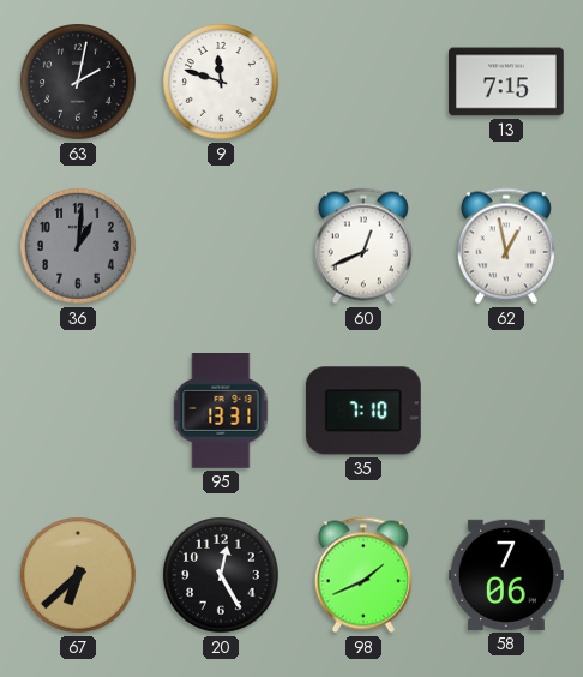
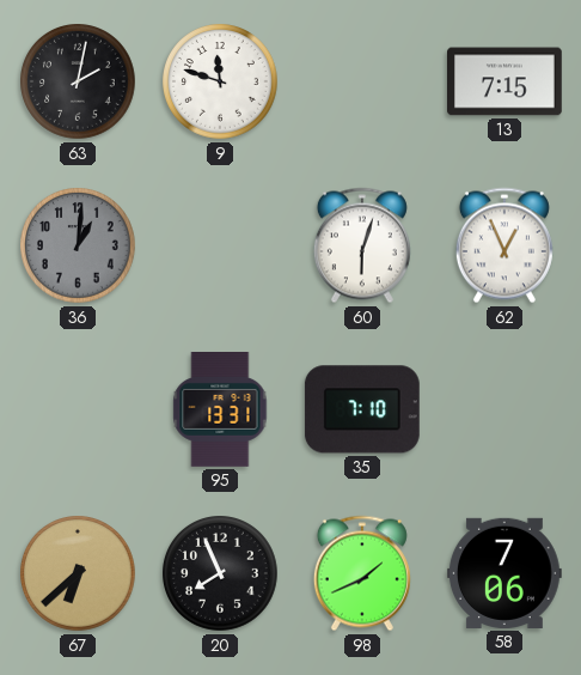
60: 12:41 -> 6:03 (362, 245)
62: 12:58 -> 12:56 (504, 245)
20: 12:25 -> 7:56 (220, 573)
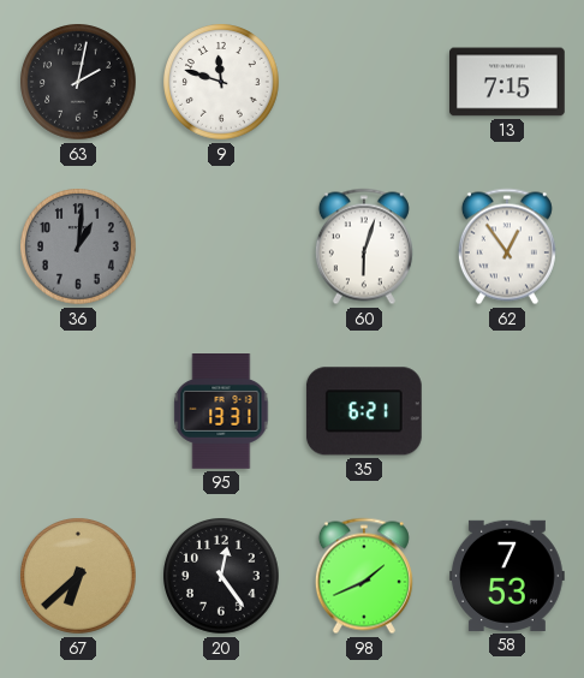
62: 12:56 -> 12:54 (507, 246)
35: 7:10 -> 6:21 (364, 411)
20: 7:56 -> 12:24 (221, 576)
58: 7:06 -> 7:53 (508, 576)
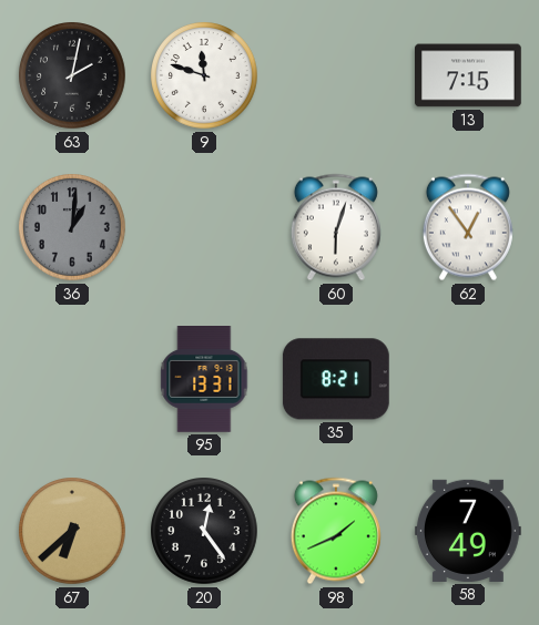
35: 6:21 -> 8:21 (336, 379)
58: 7:53 -> 7:49 (469, 531)
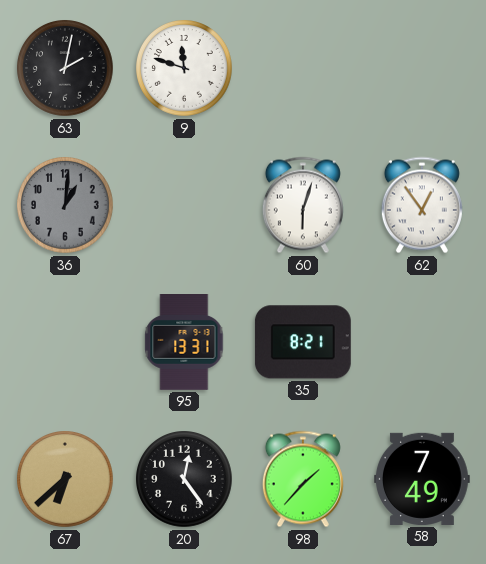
13: 7:15 -> none (469, 75)
98: 1:41 -> 1:37 (303, 479)
